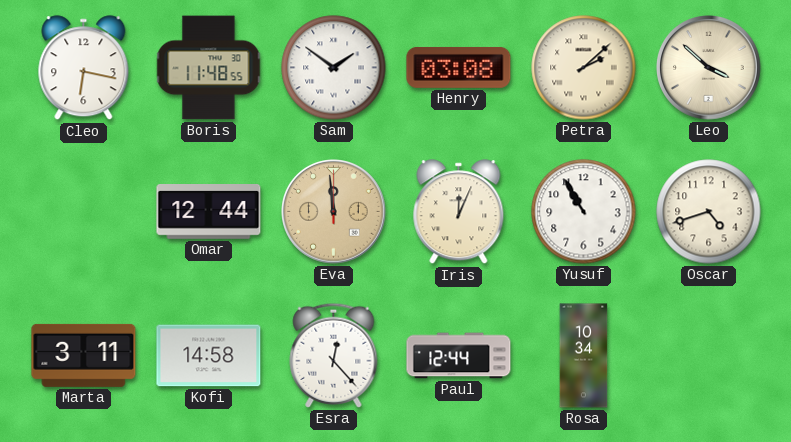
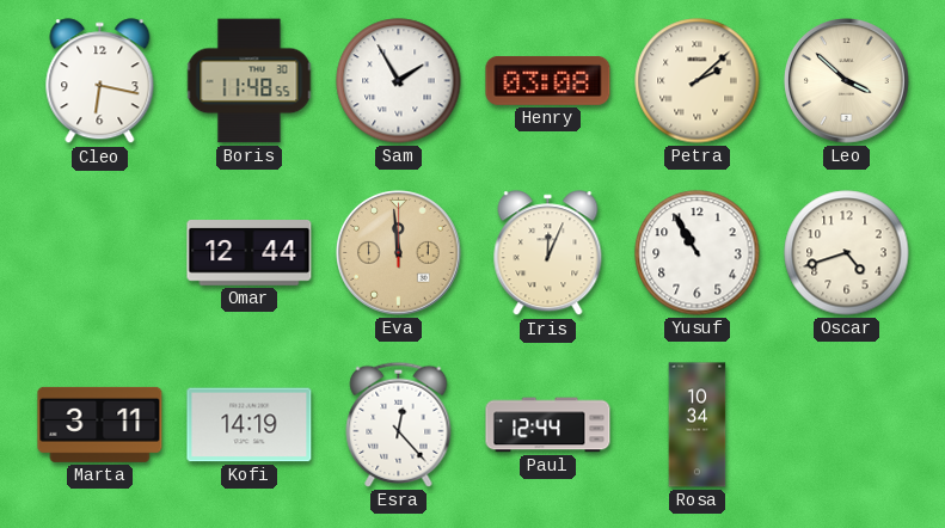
Sam: 1:51 -> 1:55 (399, 81)
Kofi: 14:58 -> 14:19 (250, 425)
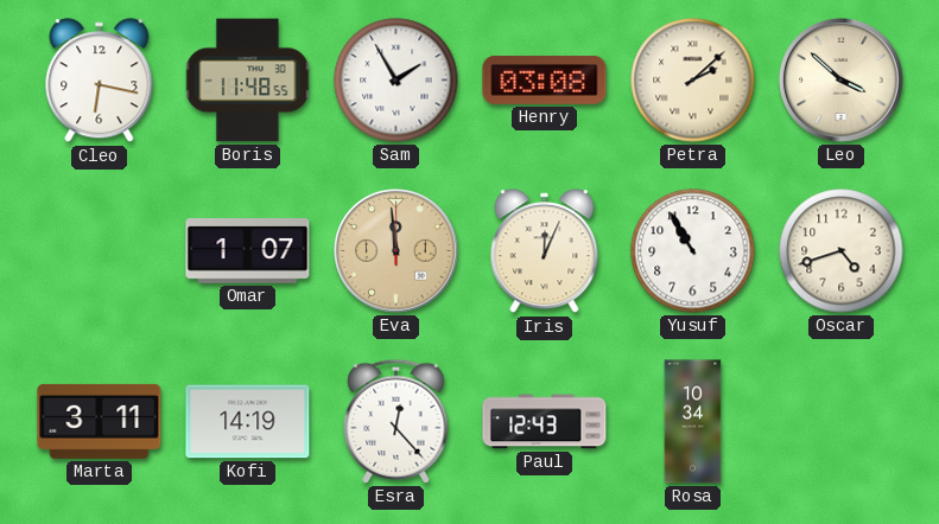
Omar: 12:44 -> 1:07 (248, 251)
Paul: 12:44 -> 12:43 (545, 422)
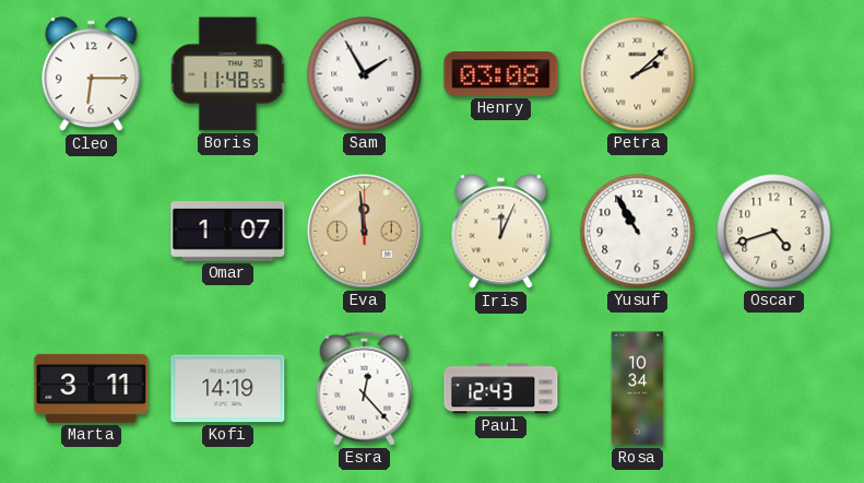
Cleo: 6:17 -> 6:15 (92, 74)
Leo: 3:52 -> none (842, 81)
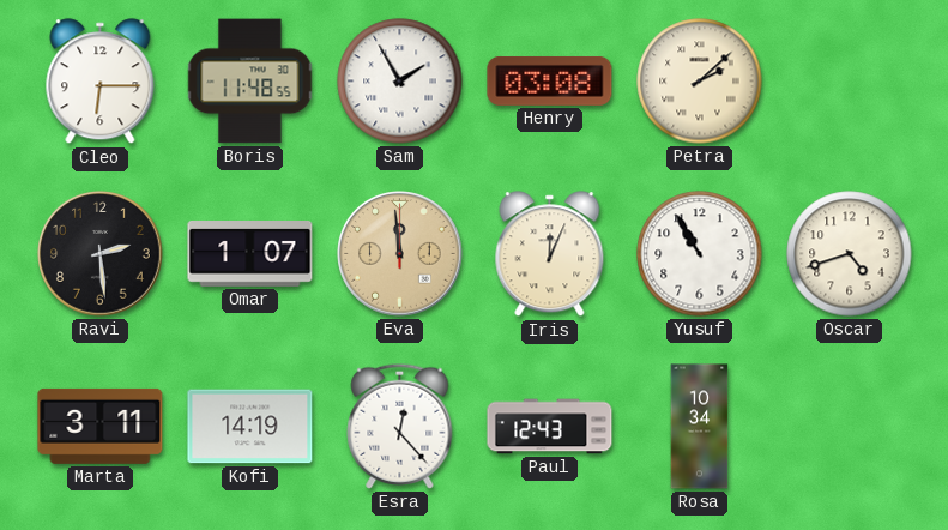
Ravi: none -> 2:29 (101, 254)
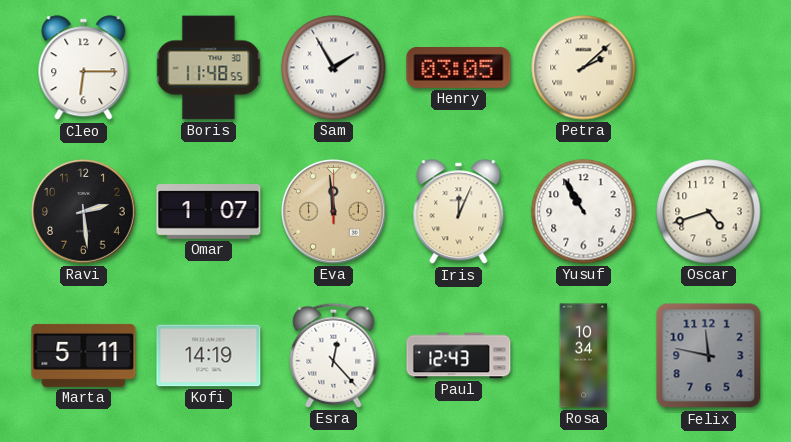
Henry: 03:08 -> 03:05 (459, 67)
Marta: 3:11 -> 5:11 (84, 355)
Felix: none -> 11:47 (709, 356)
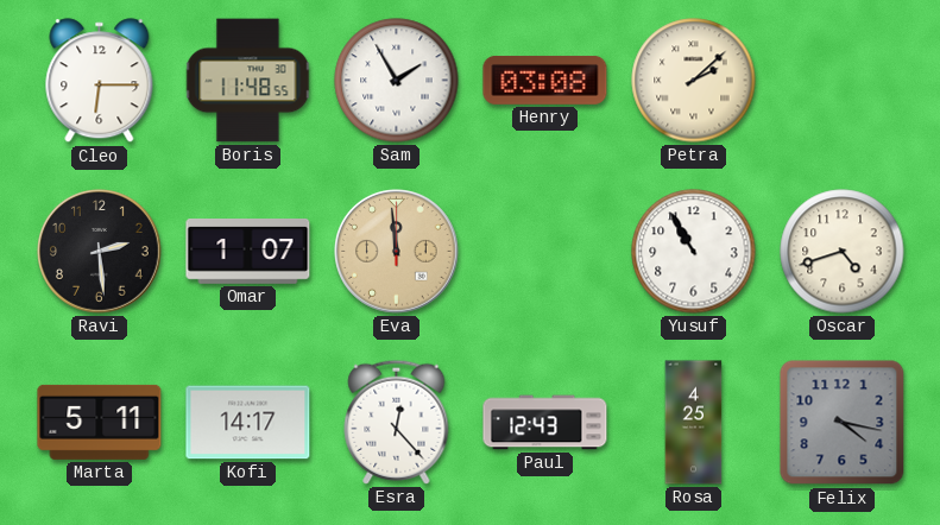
Henry: 03:05 -> 03:08 (545, 80)
Iris: 12:04 -> none (459, 212)
Kofi: 14:19 -> 14:17 (248, 423)
Rosa: 10:34 -> 4:25 (694, 423)
Felix: 11:47 -> 4:17 (843, 423)
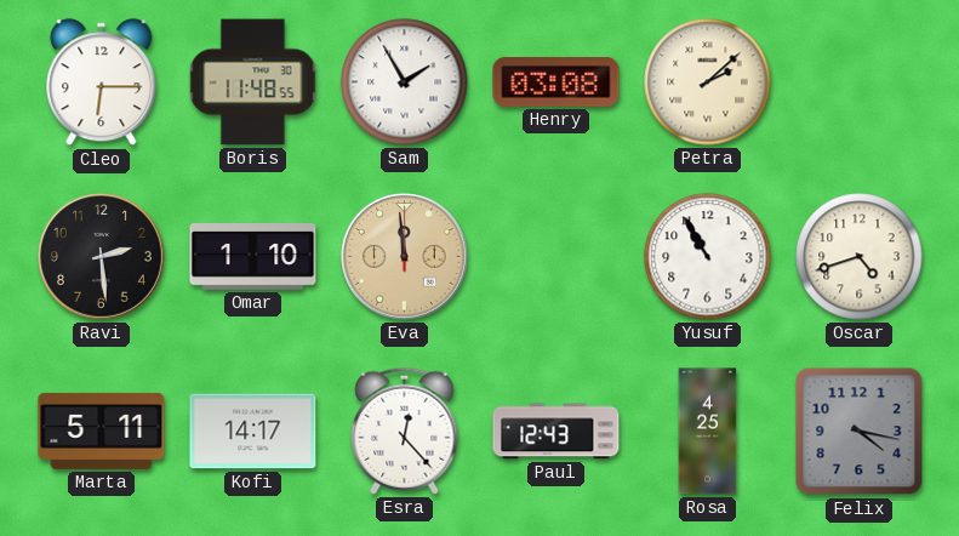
Omar: 1:07 -> 1:10 (253, 257)
